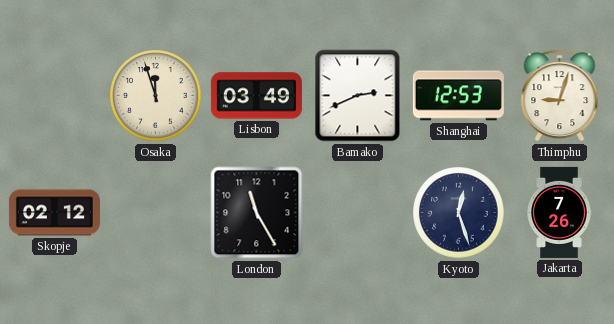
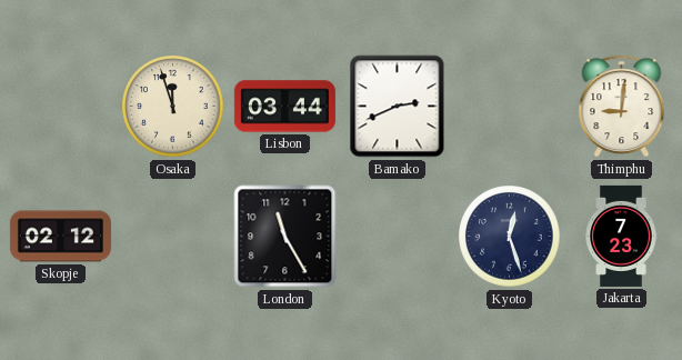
Lisbon: 03:49 -> 03:44 (284, 107)
Shanghai: 12:53 -> none (458, 96)
Thimphu: 9:03 -> 9:01 (622, 107)
Jakarta: 7:26 -> 7:23 (621, 236)
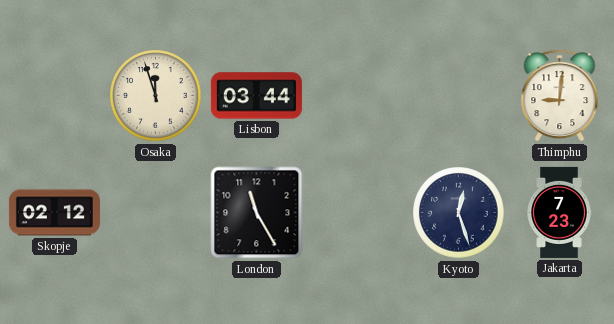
Bamako: 2:41 -> none (398, 107)
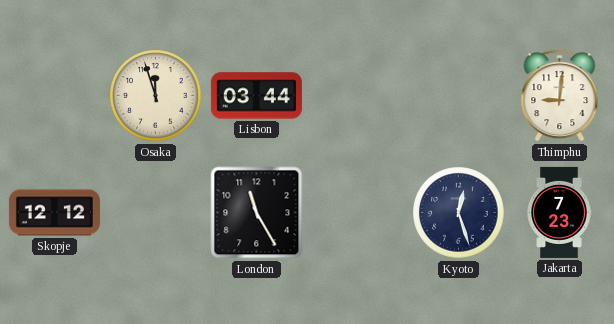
Skopje: 02:12 -> 12:12 (54, 213)
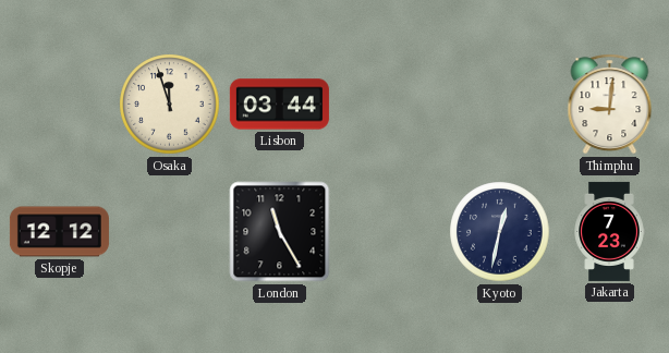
Kyoto: 12:27 -> 12:32 (500, 232)
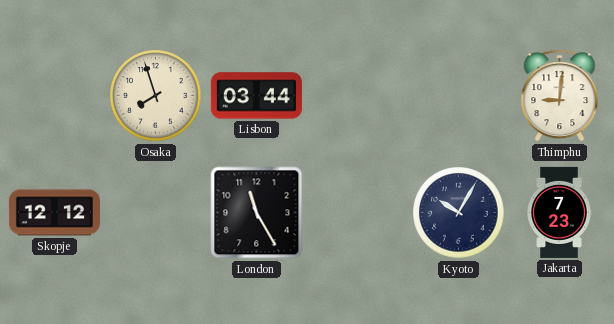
Osaka: 11:57 -> 7:57 (156, 96)
Kyoto: 12:32 -> 10:05 (459, 213)
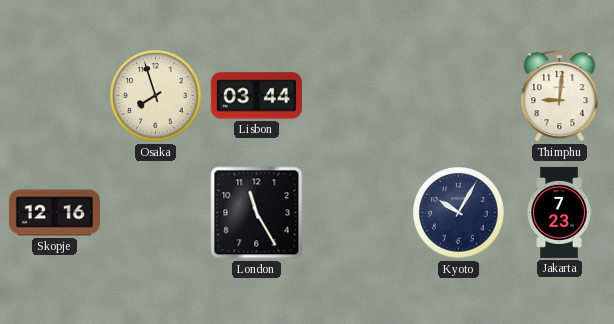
Skopje: 12:12 -> 12:16 (54, 213)
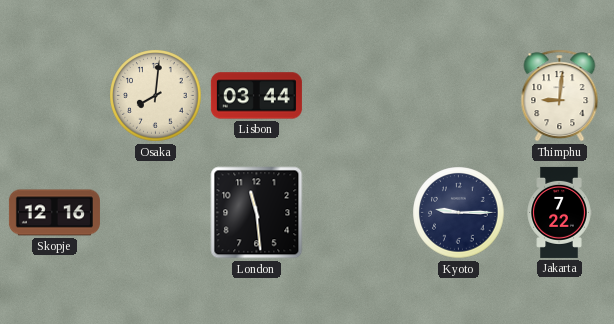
Osaka: 7:57 -> 8:01 (156, 96)
London: 11:25 -> 11:29 (257, 213)
Kyoto: 10:05 -> 9:15 (459, 213)
Jakarta: 7:23 -> 7:22 (559, 212)
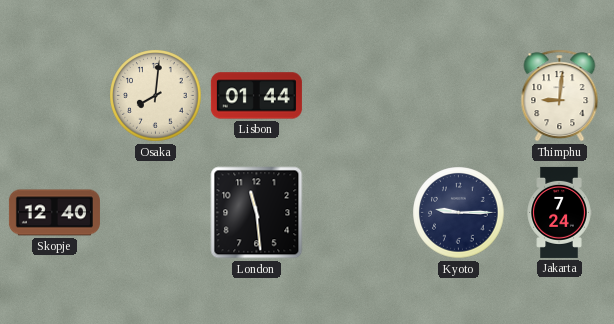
Lisbon: 03:44 -> 01:44 (256, 96)
Skopje: 12:16 -> 12:40 (54, 213)
Jakarta: 7:22 -> 7:24 (559, 212)
